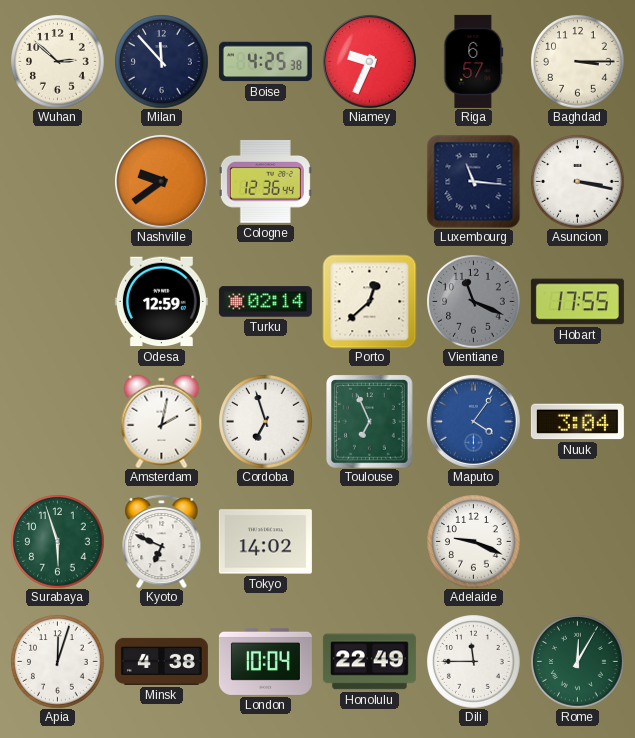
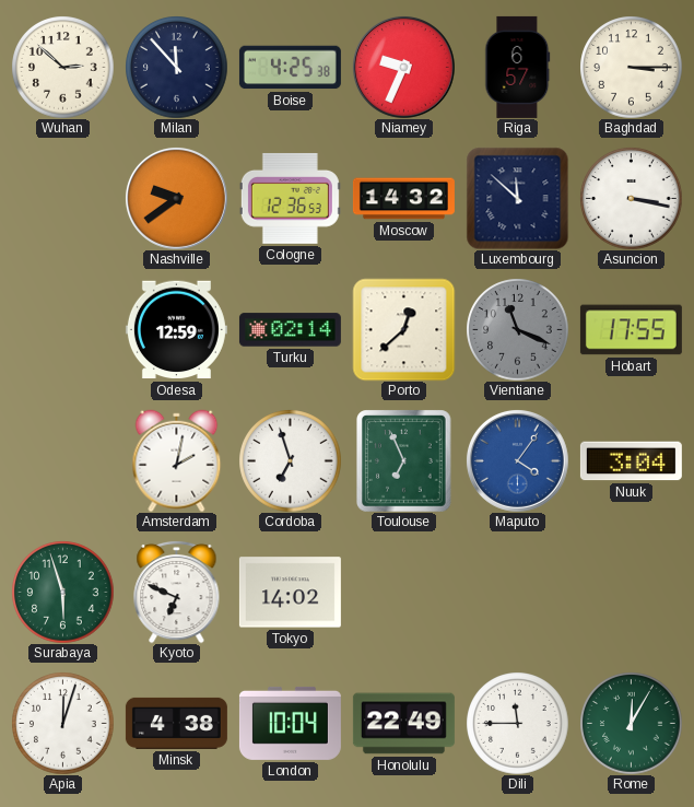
Cologne: 12:36:44 -> 12:36:53 (290, 199)
Moscow: none -> 14:32 (403, 199)
Luxembourg: 11:16 -> 11:52 (517, 198)
Adelaide: 9:19 -> none (473, 541)
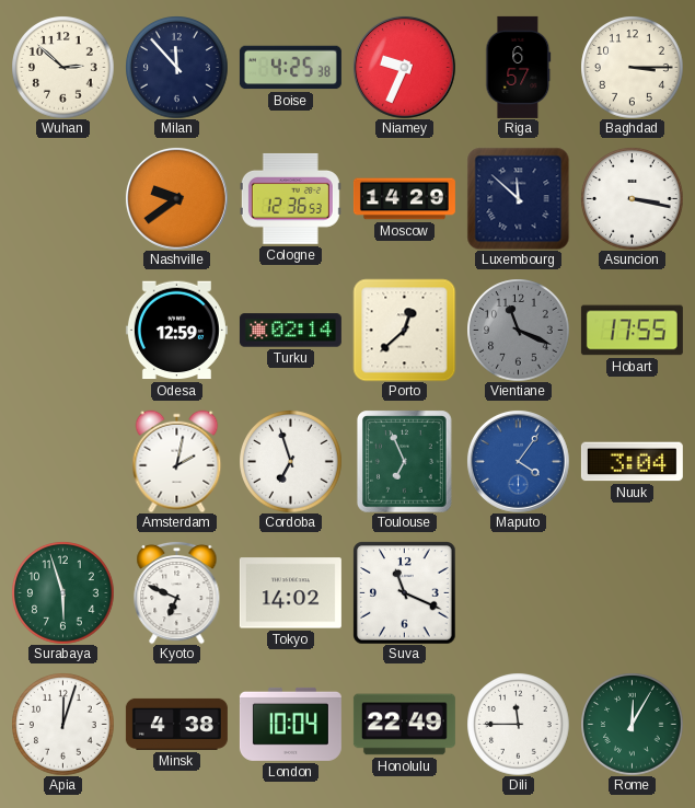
Moscow: 14:32 -> 14:29 (404, 199)
Suva: none -> 11:19 (404, 592)
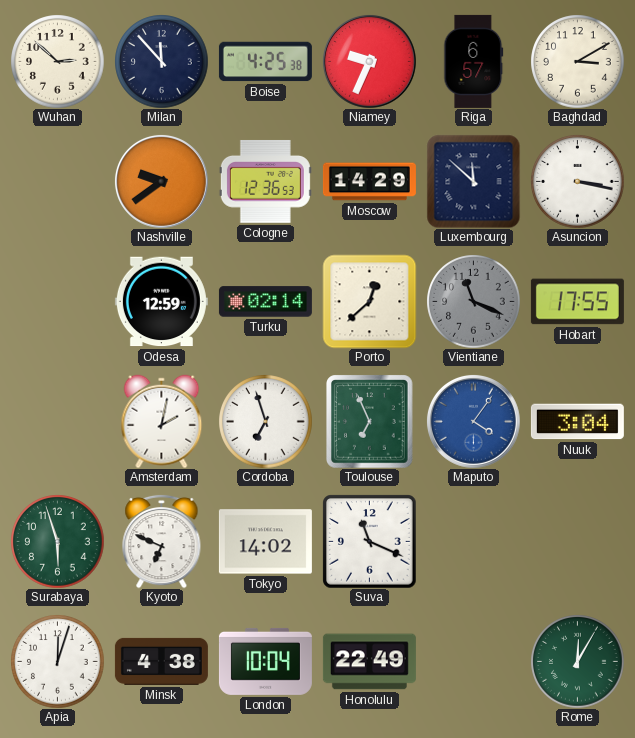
Baghdad: 3:15 -> 3:10 (577, 61)
Dili: 11:45 -> none (518, 724)
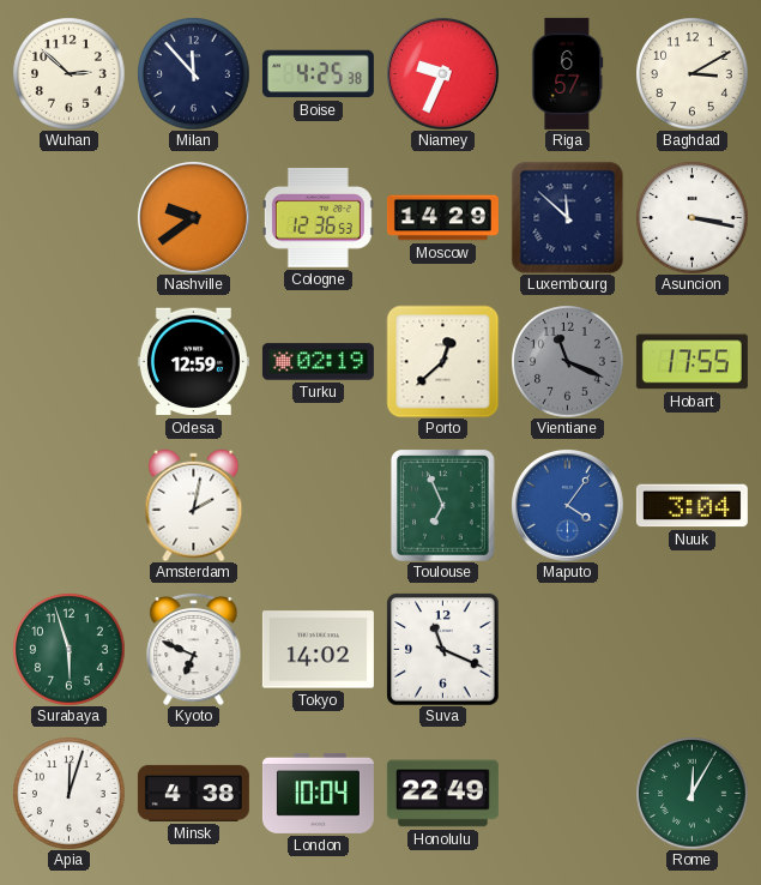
Turku: 02:14 -> 02:19 (318, 362)
Cordoba: 6:57 -> none (265, 421)
